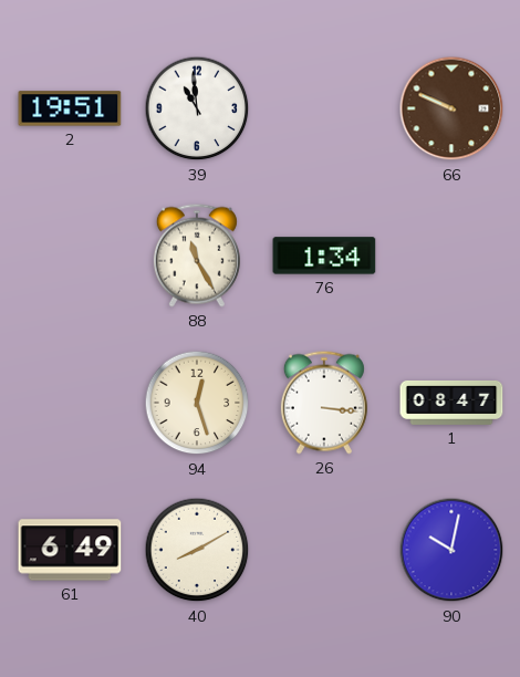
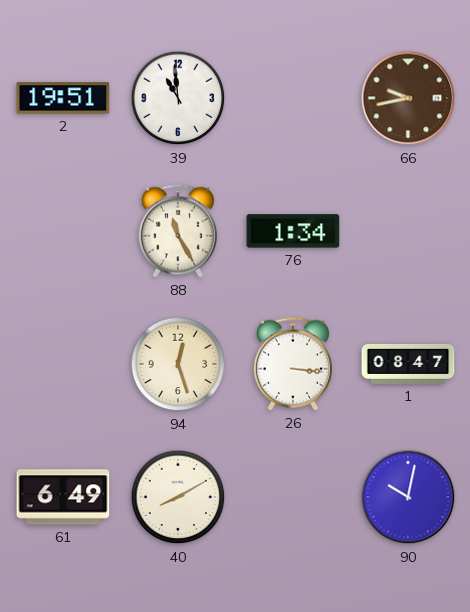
66: 9:49 -> 9:43 (408, 98)
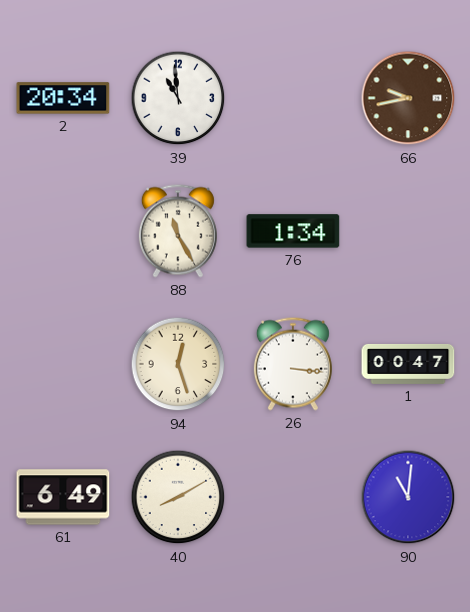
2: 19:51 -> 20:34 (63, 98)
1: 08:47 -> 00:47 (408, 364)
90: 10:02 -> 11:01 (408, 497)
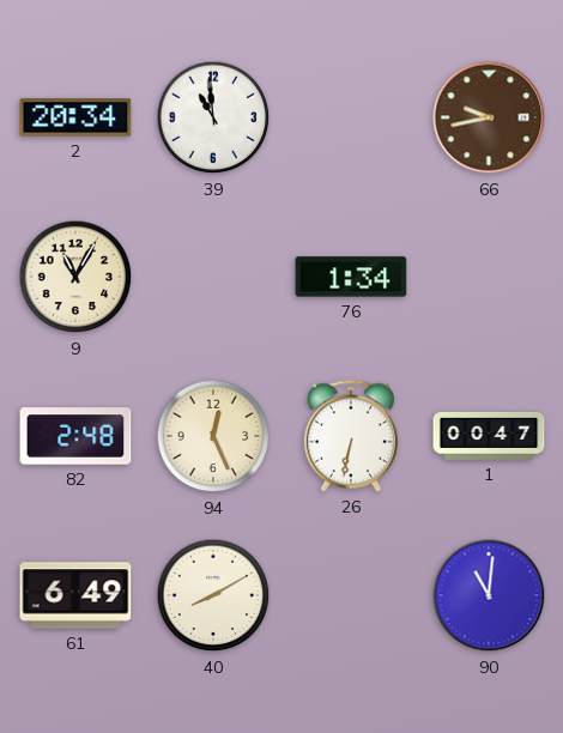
9: none -> 11:05 (75, 277)
88: 11:25 -> none (178, 231)
82: none -> 2:48 (75, 436)
94: 12:27 -> 12:26 (213, 436)
26: 3:16 -> 6:32 (351, 436)
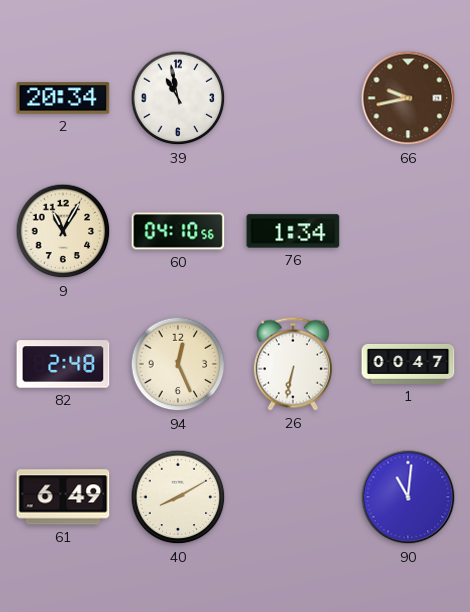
39: 10:59 -> 10:58 (178, 98)
60: none -> 04:10 (178, 231)
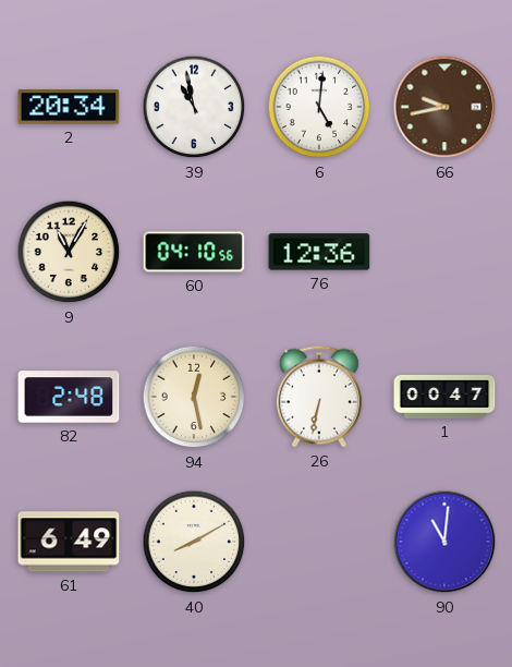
6: none -> 5:01 (319, 107)
76: 1:34 -> 12:36 (319, 252)
94: 12:26 -> 12:28 (194, 397)
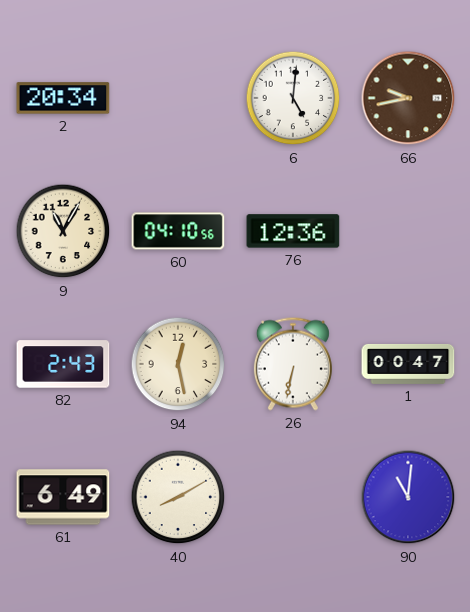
39: 10:58 -> none (194, 107)
82: 2:48 -> 2:43 (63, 364)
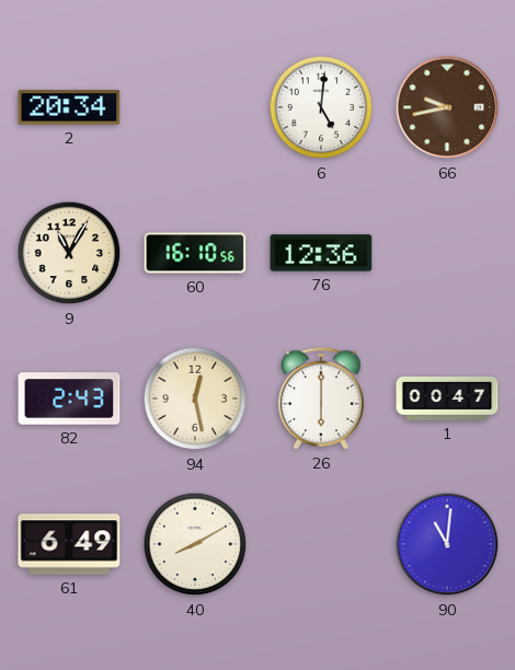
60: 04:10 -> 16:10 (195, 253)
26: 6:32 -> 6:00 (321, 398)
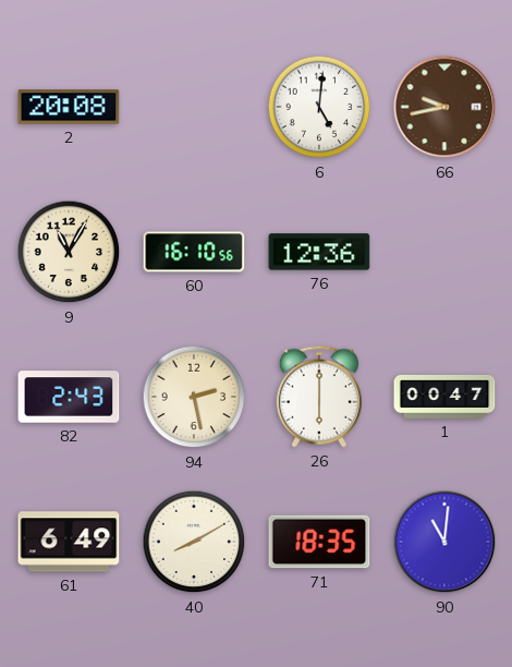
2: 20:34 -> 20:08 (69, 107)
94: 12:28 -> 2:28 (194, 397)
71: none -> 18:35 (319, 542)
